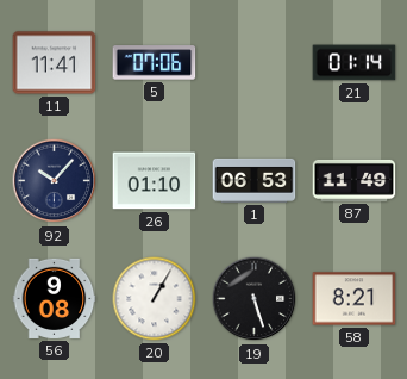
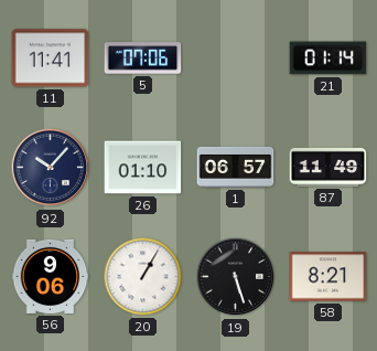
1: 06:53 -> 06:57 (236, 167)
56: 9:08 -> 9:06 (51, 276)
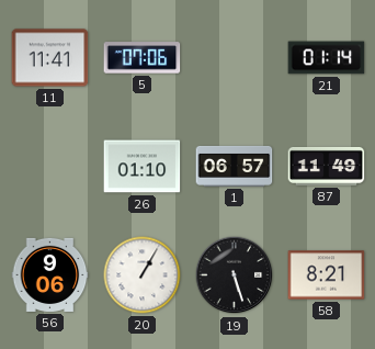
92: 10:07 -> none (51, 168)
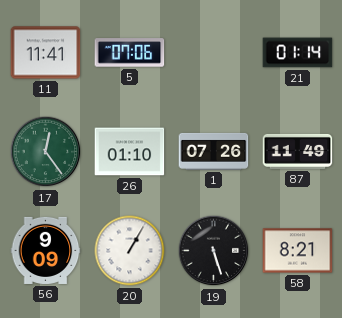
17: none -> 12:24 (46, 152)
1: 06:57 -> 07:26 (214, 151)
56: 9:06 -> 9:09 (46, 250)
